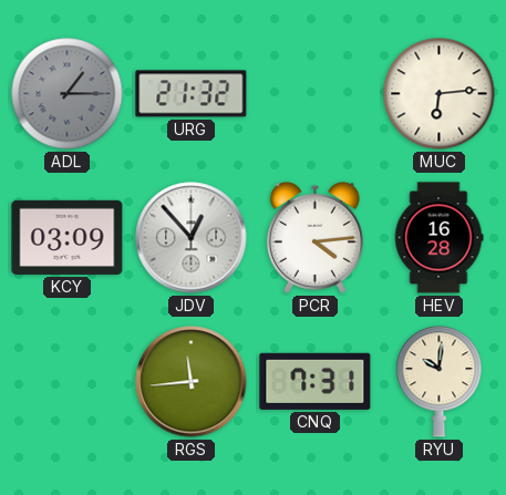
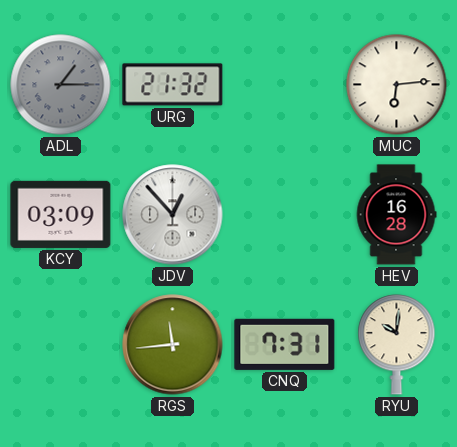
PCR: 4:14 -> none (314, 237)
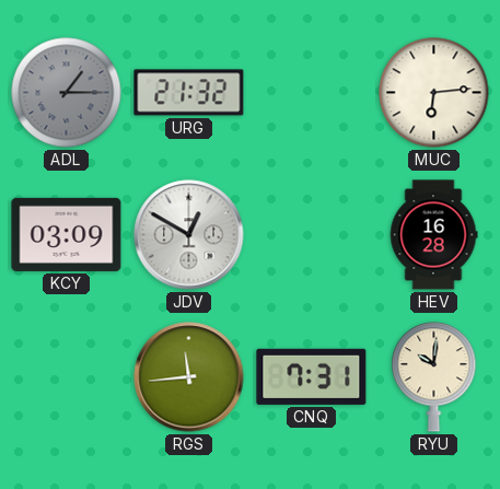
JDV: 12:53 -> 12:50 (189, 235)
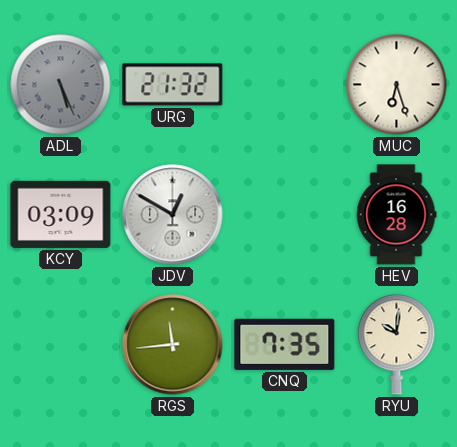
ADL: 1:15 -> 5:26 (61, 85)
MUC: 6:14 -> 6:27 (397, 85)
CNQ: 7:31 -> 7:35 (285, 344)
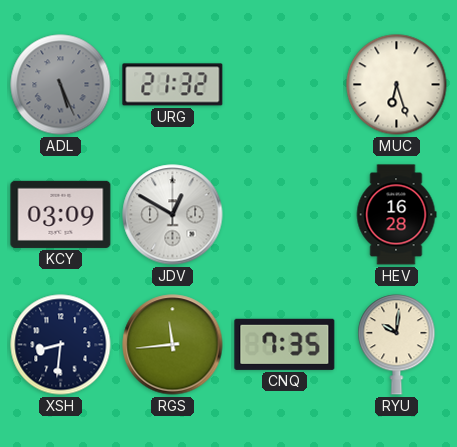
XSH: none -> 8:31 (61, 345)
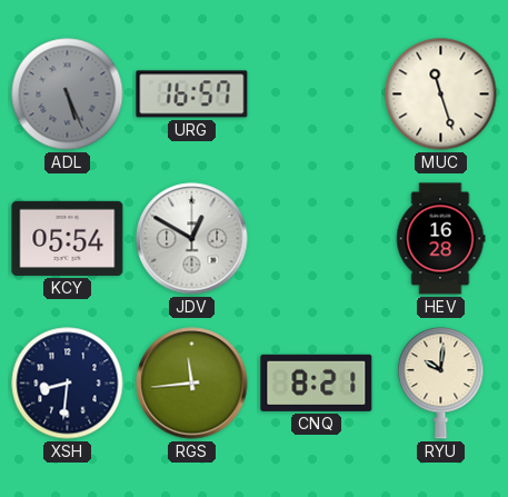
URG: 21:32 -> 16:57 (192, 95)
MUC: 6:27 -> 11:27 (441, 95)
KCY: 03:09 -> 05:54 (68, 238)
CNQ: 7:35 -> 8:21 (317, 382)
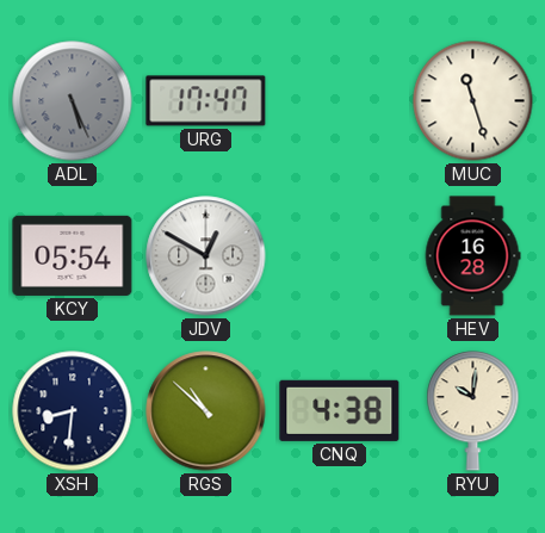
URG: 16:57 -> 17:47 (206, 101)
RGS: 11:44 -> 10:52 (206, 411)
CNQ: 8:21 -> 4:38 (340, 410)
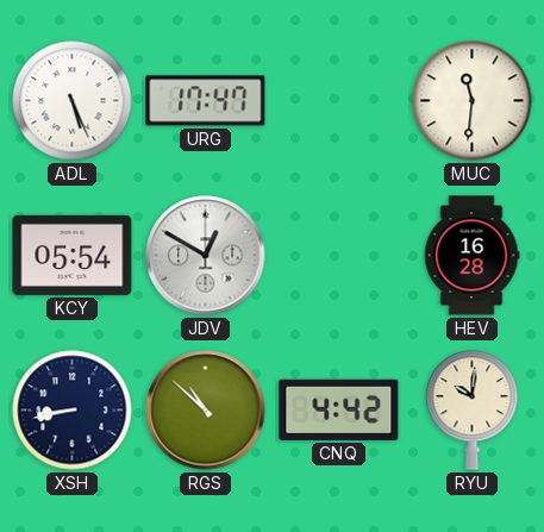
ADL dial: grey -> white (73, 101)
MUC: 11:27 -> 11:31 (473, 101)
XSH: 8:31 -> 8:43 (73, 411)
CNQ: 4:38 -> 4:42 (339, 409)
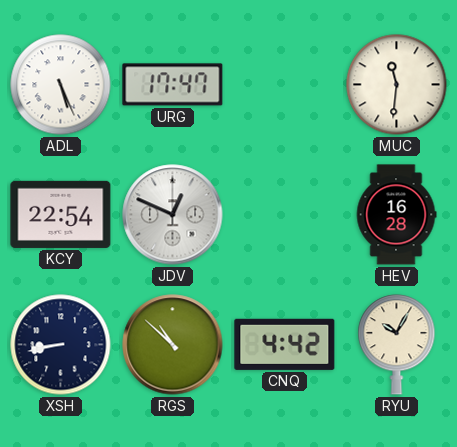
KCY: 05:54 -> 22:54 (61, 214)
JDV: 12:50 -> 12:49 (173, 215)
RYU: 10:01 -> 10:05 (397, 345)
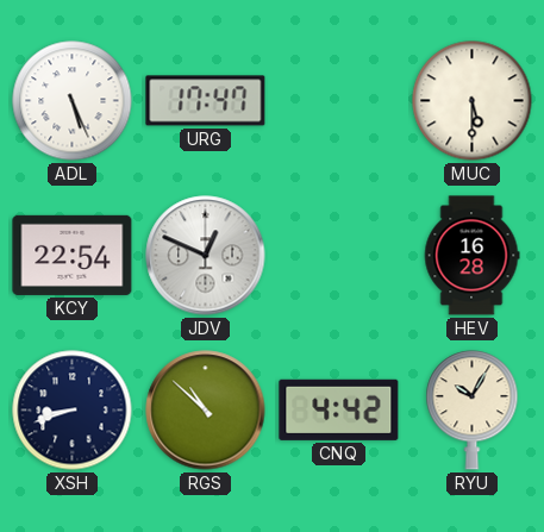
MUC: 11:31 -> 5:30 (473, 101)
XSH: 8:43 -> 8:42 (73, 411)
